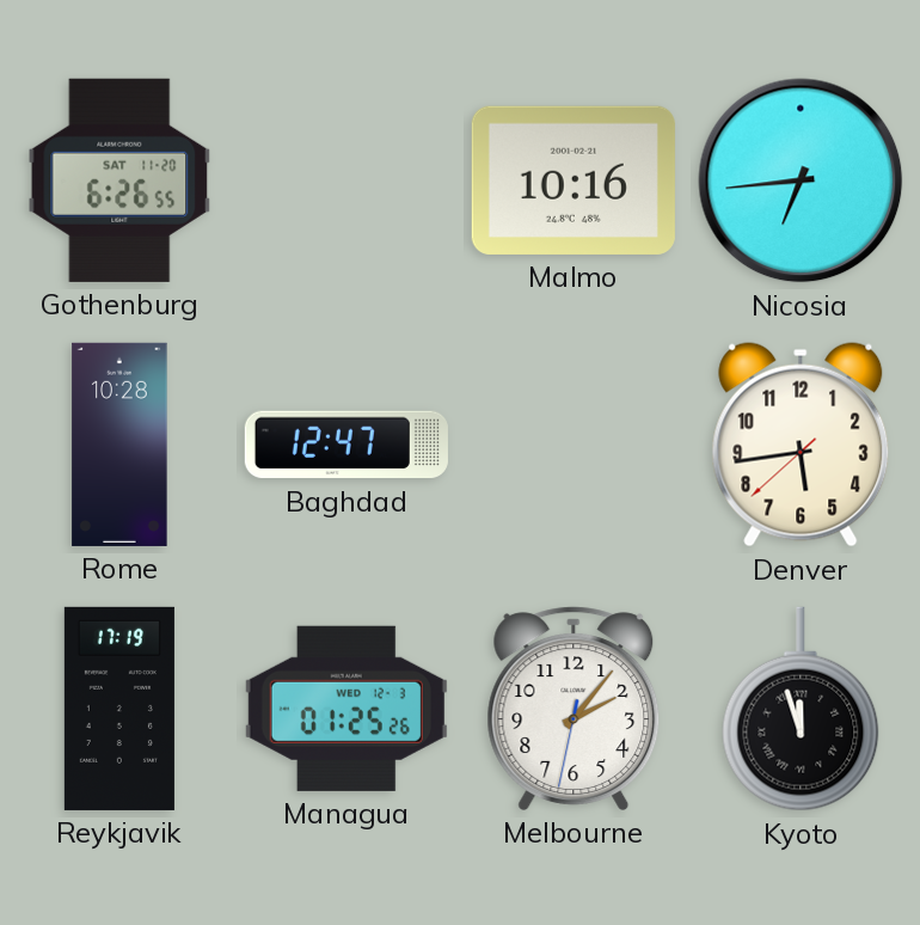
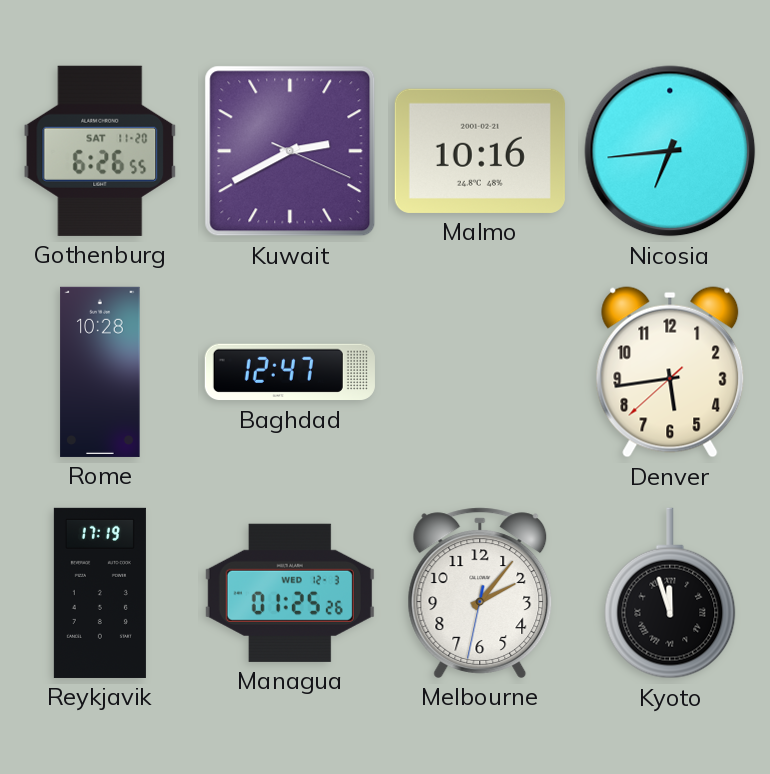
Kuwait: none -> 2:40 (290, 151)
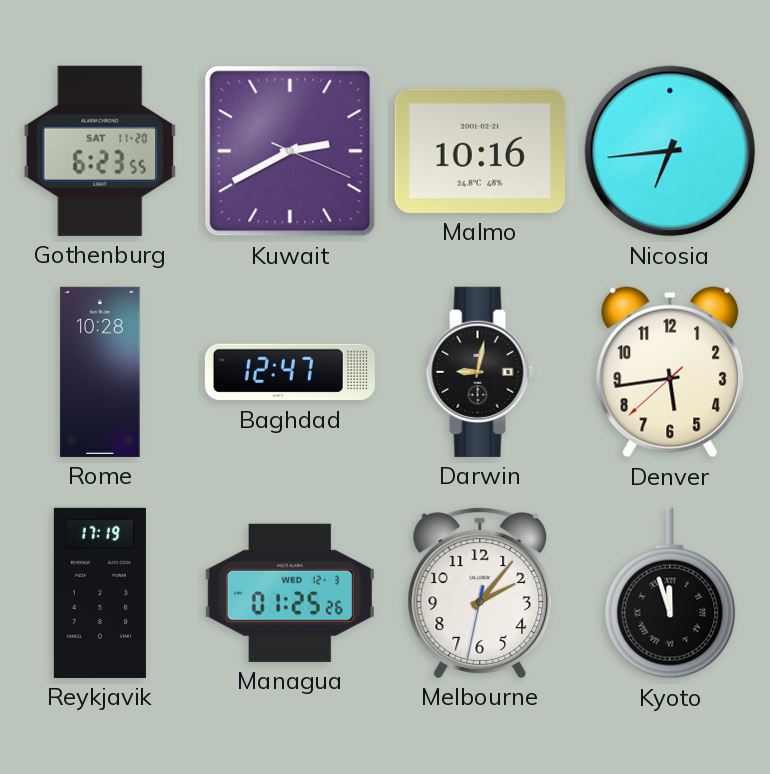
Gothenburg: 6:26 -> 6:23 (100, 151)
Darwin: none -> 9:02 (480, 372)
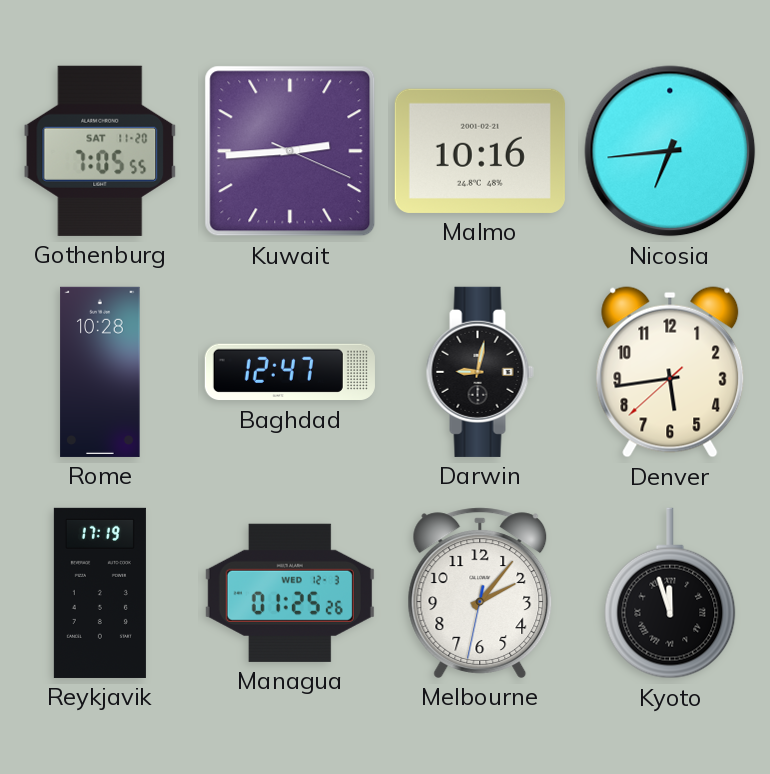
Gothenburg: 6:23 -> 7:05 (100, 151)
Kuwait: 2:40 -> 2:44 (290, 151)
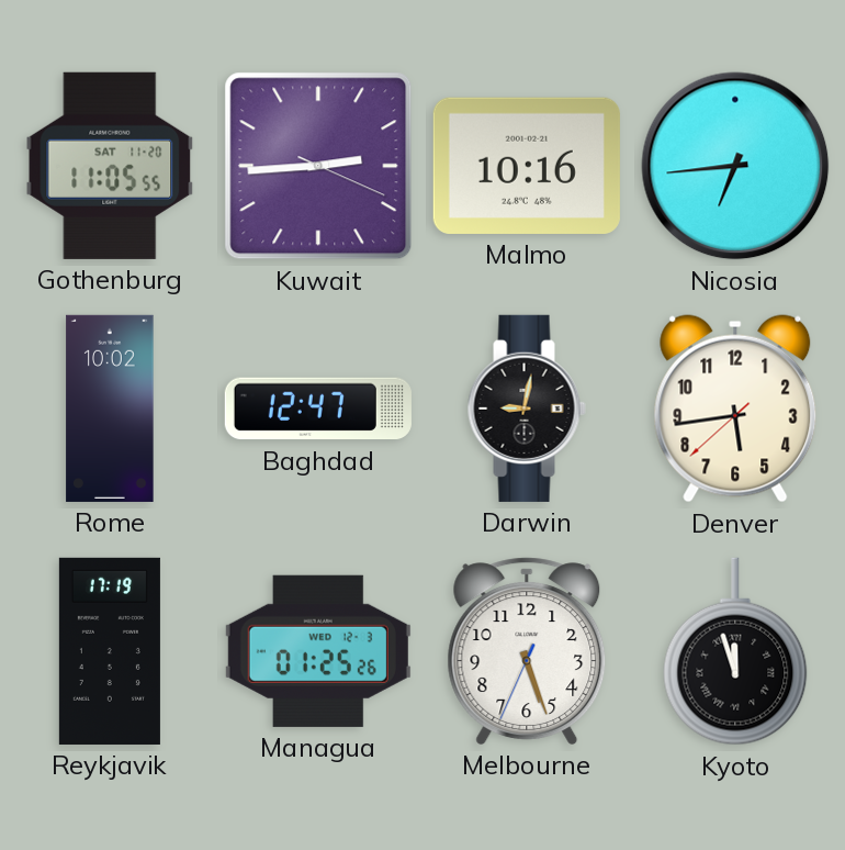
Gothenburg: 7:05 -> 11:05 (110, 166)
Rome: 10:28 -> 10:02 (110, 409)
Melbourne: 2:06 -> 5:26 (527, 651)
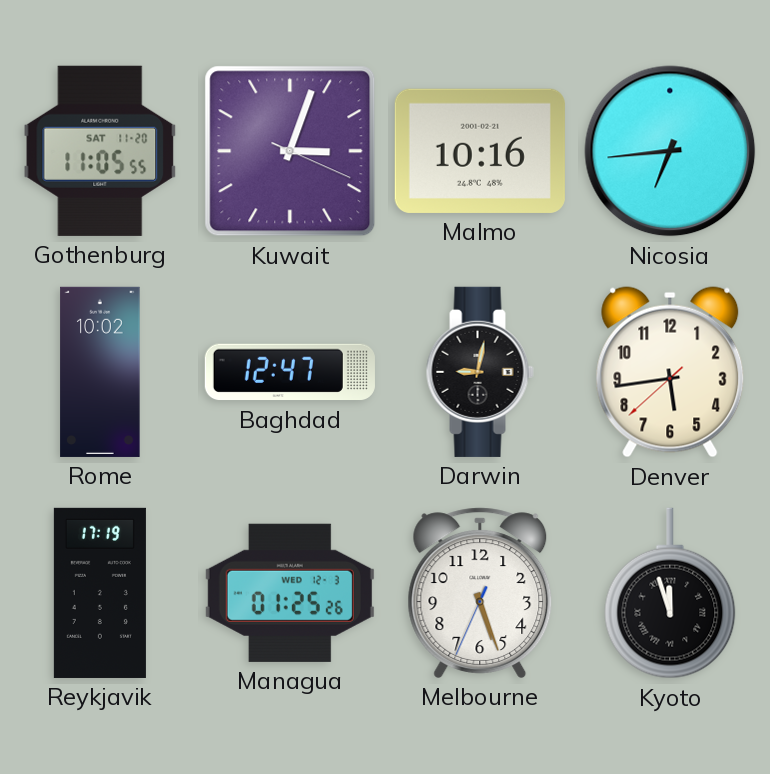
Kuwait: 2:44 -> 3:03 (290, 151)
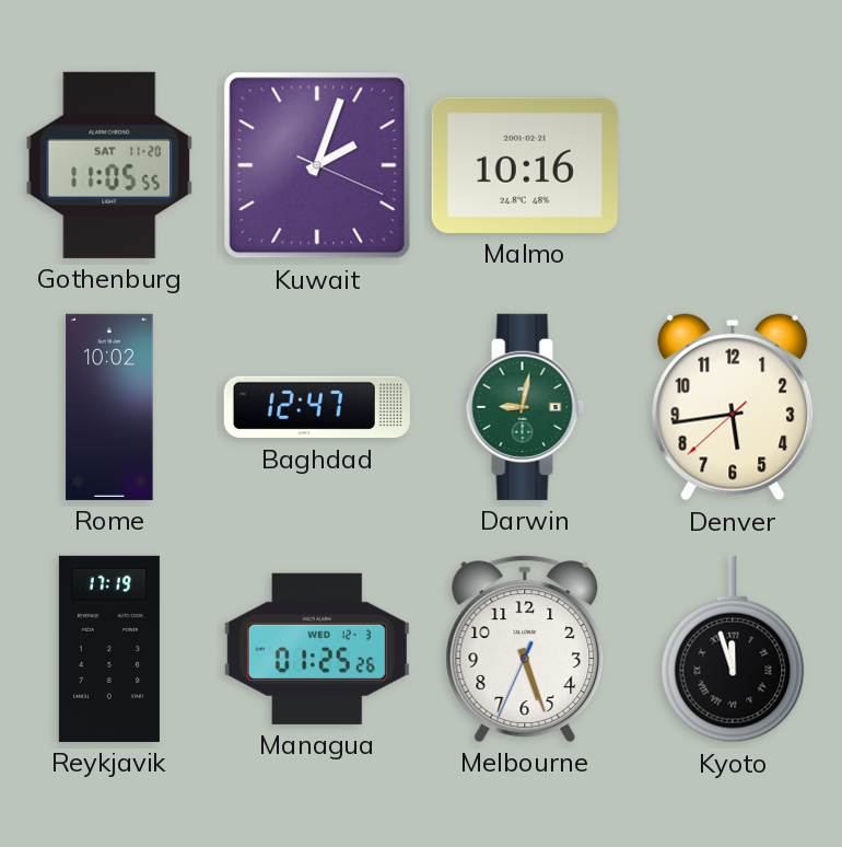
Kuwait: 3:03 -> 2:03 (317, 165)
Nicosia: 6:44 -> none (670, 151)
Darwin dial: black -> green (525, 407)
